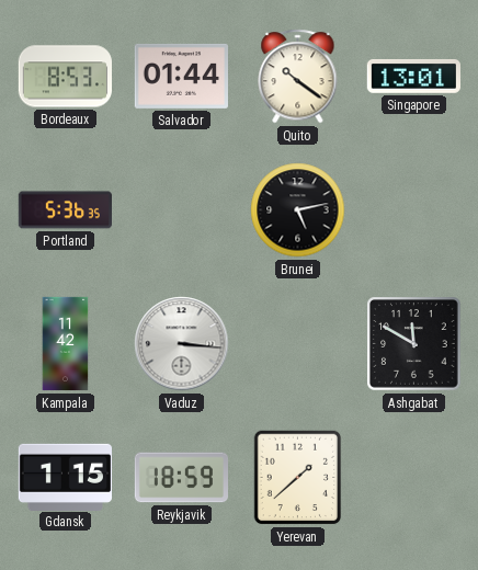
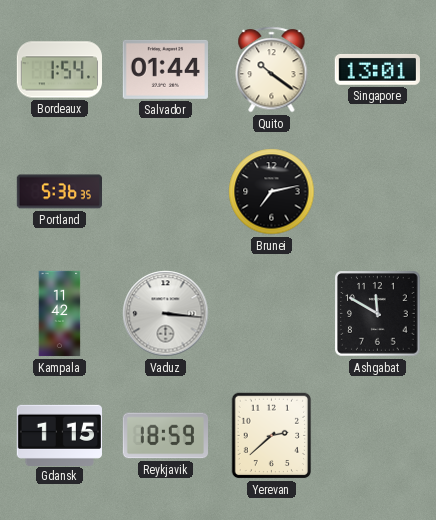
Bordeaux: 8:53 -> 1:54 (59, 70)
Brunei: 5:13 -> 7:13 (272, 192)
Yerevan: 1:38 -> 2:38 (272, 436)
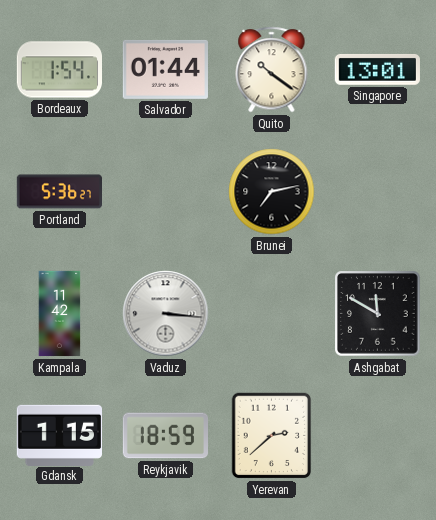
Portland: 5:36:35 -> 5:36:27 (59, 192)
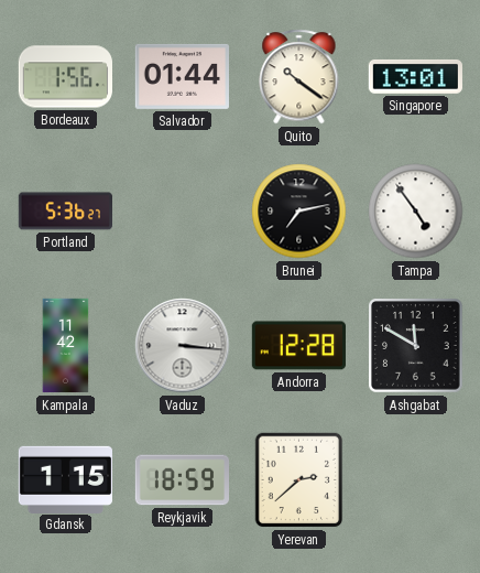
Bordeaux: 1:54 -> 1:56 (65, 77)
Tampa: none -> 4:54 (416, 212)
Andorra: none -> 12:28 (298, 346)
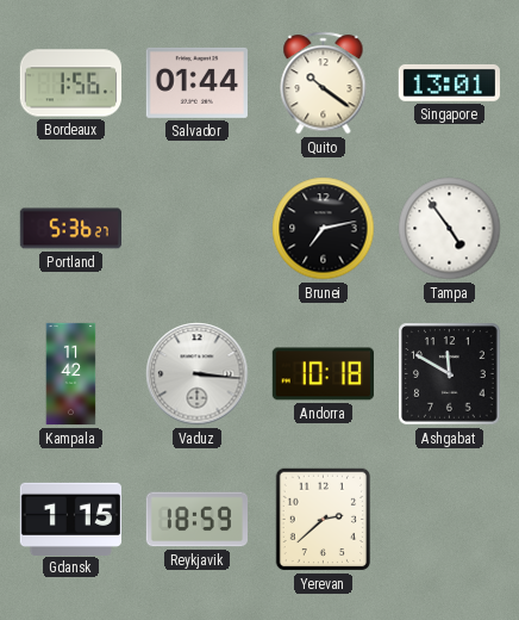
Andorra: 12:28 -> 10:18 (323, 374)
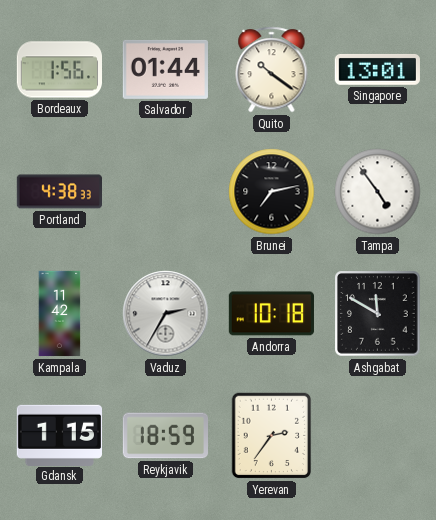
Portland: 5:36 -> 4:38 (59, 192)
Vaduz: 3:16 -> 2:35 (166, 314)
Yerevan: 2:38 -> 2:36 (272, 436)
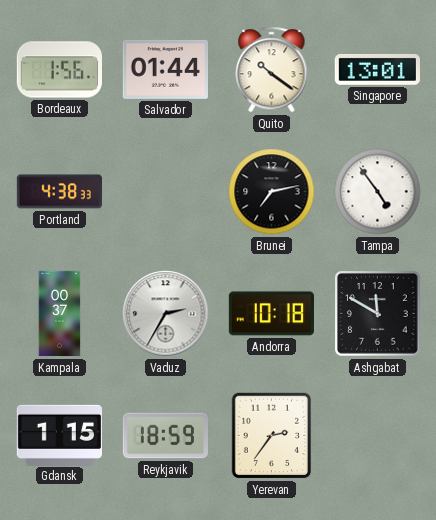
Kampala: 11:42 -> 00:37 (60, 314)
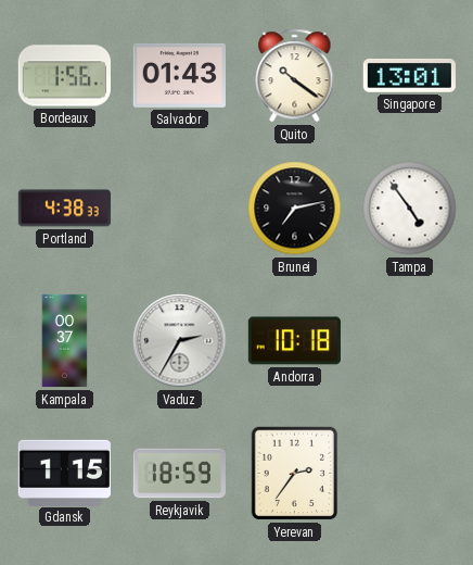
Salvador: 01:44 -> 01:43 (179, 75)
Ashgabat: 11:50 -> none (378, 314)
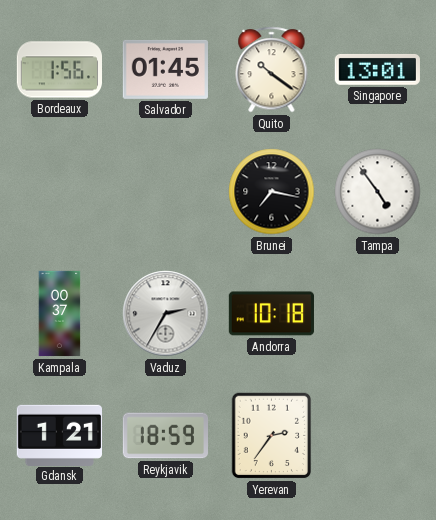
Salvador: 01:43 -> 01:45 (165, 69)
Portland: 4:38 -> none (64, 209)
Brunei: 7:13 -> 7:17 (272, 192)
Gdansk: 1:15 -> 1:21 (59, 435)
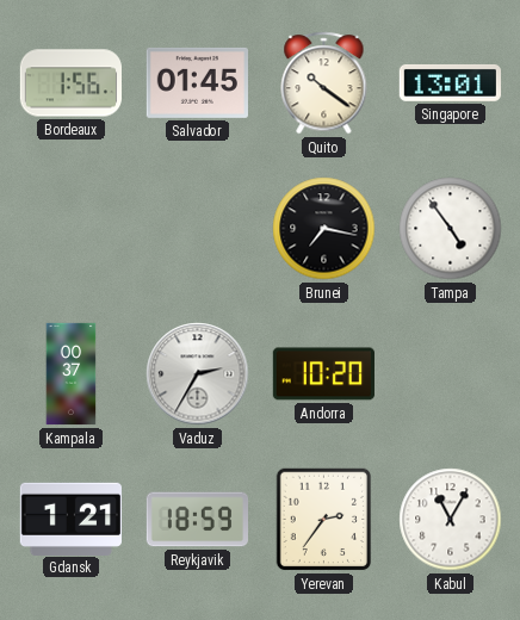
Andorra: 10:18 -> 10:20 (323, 374)
Kabul: none -> 11:05 (451, 520)
